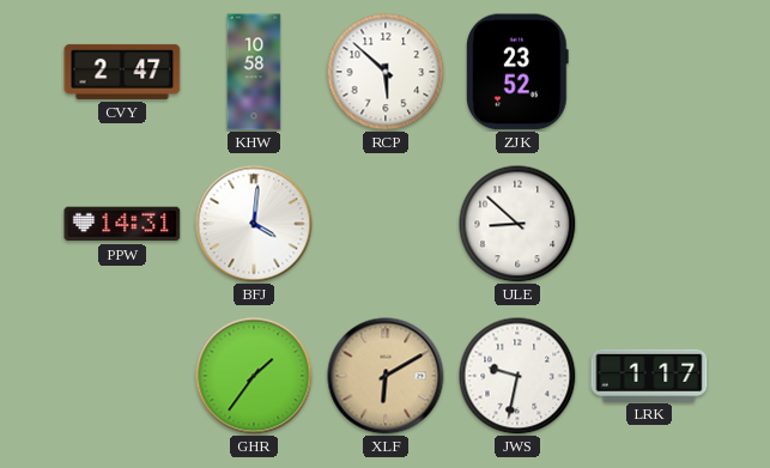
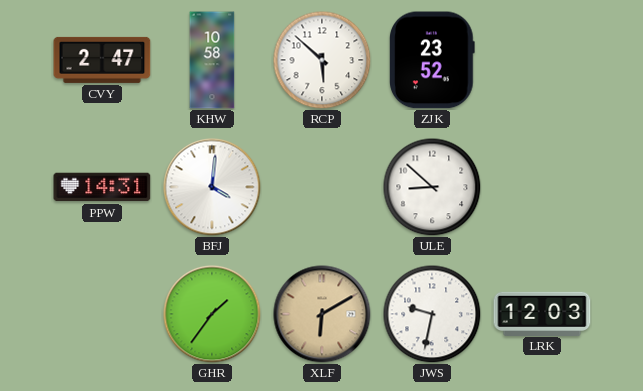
LRK: 1:17 -> 12:03 (542, 313)
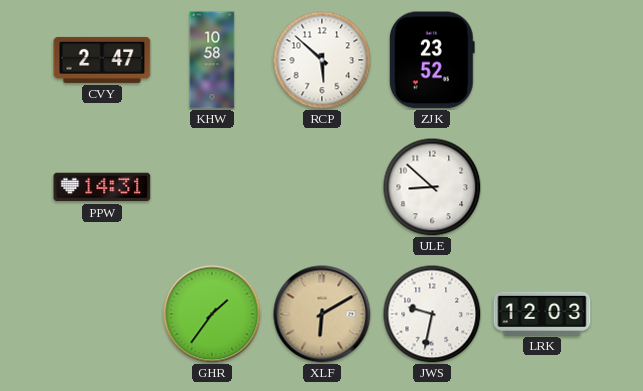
BFJ: 4:01 -> none (212, 187)
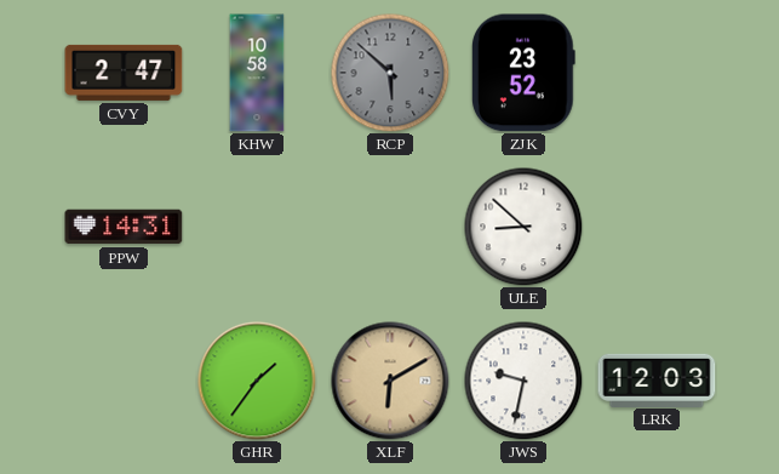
RCP dial: white -> grey (390, 73)
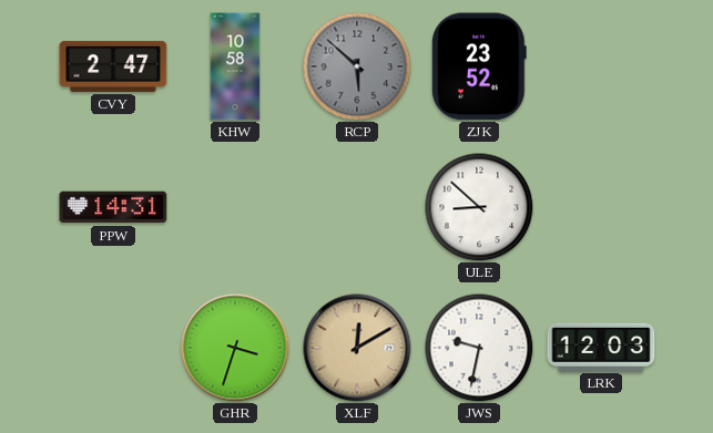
GHR: 1:36 -> 3:33 (235, 348)
XLF: 6:10 -> 12:10 (357, 348)
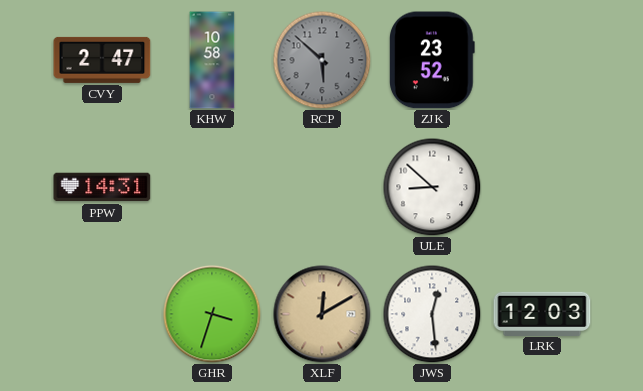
JWS: 9:32 -> 12:29 (432, 314)
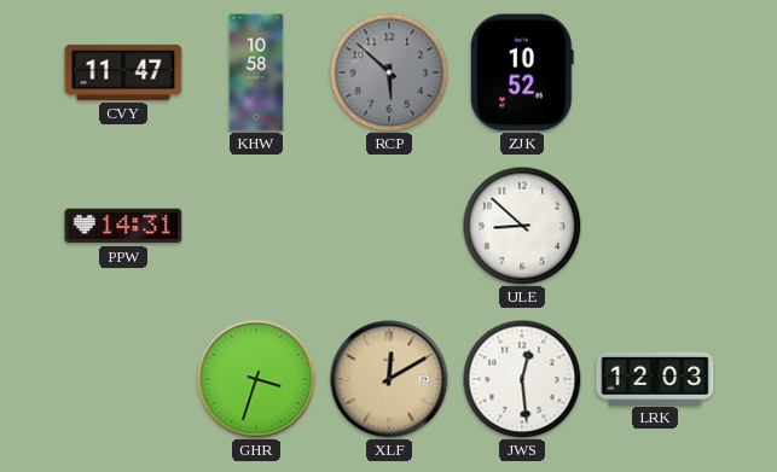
CVY: 2:47 -> 11:47 (123, 72)
ZJK: 23:52 -> 10:52 (523, 72)
